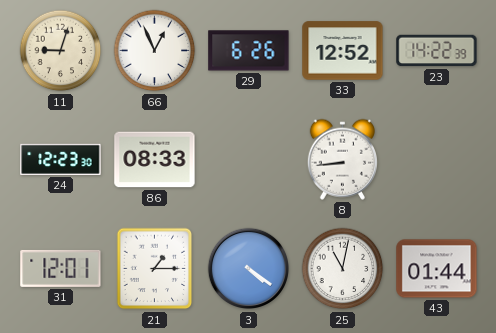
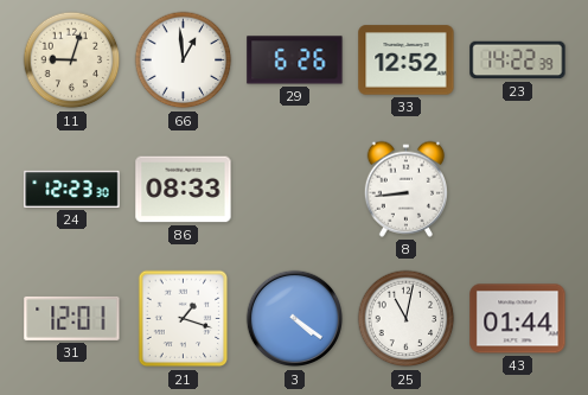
66: 12:56 -> 12:59 (184, 60)
21: 1:15 -> 1:18 (184, 319)
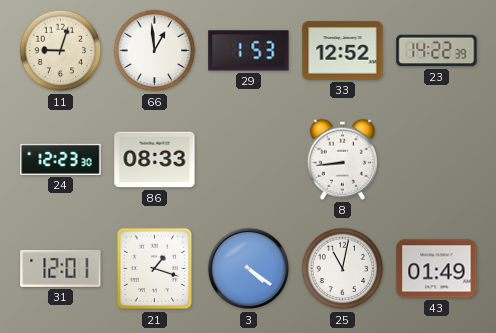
29: 6:26 -> 1:53 (249, 51)
43: 01:44 -> 01:49 (437, 269)
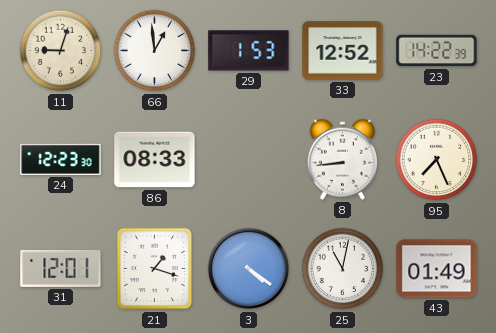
95: none -> 7:26 (437, 160)
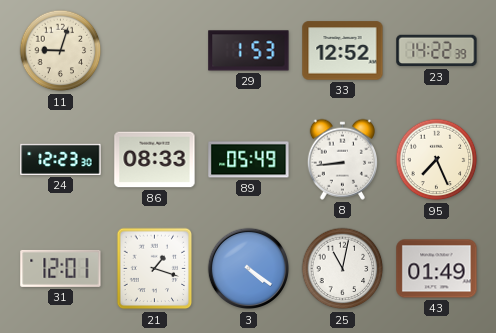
66: 12:59 -> none (155, 51)
89: none -> 05:49 (249, 160)
